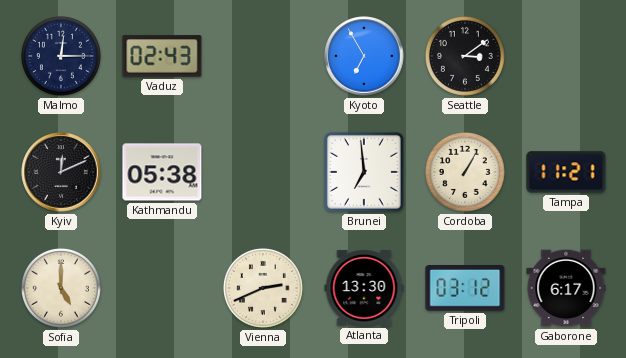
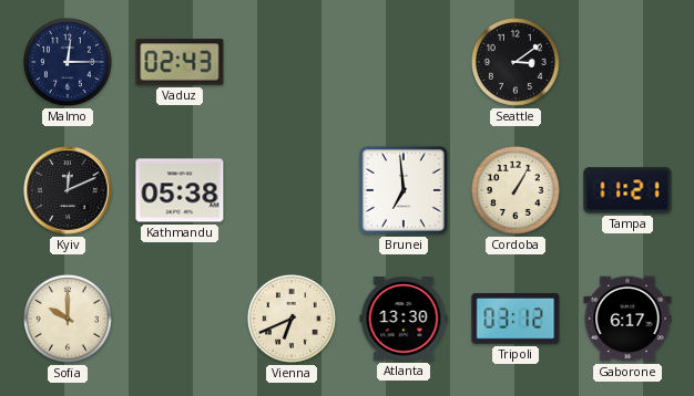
Kyoto: 6:55 -> none (364, 56)
Sofia: 5:00 -> 10:00 (68, 319)
Vienna: 2:41 -> 6:41 (292, 319)
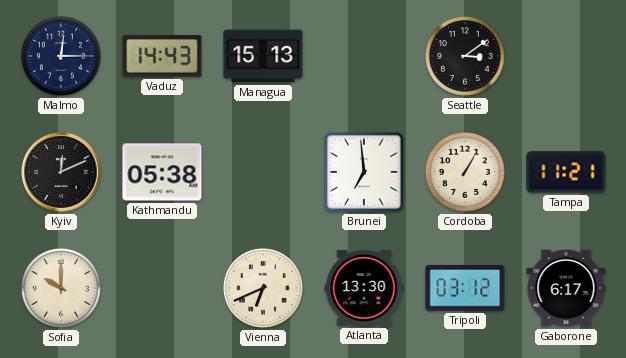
Vaduz: 02:43 -> 14:43 (162, 56)
Managua: none -> 15:13 (263, 56)
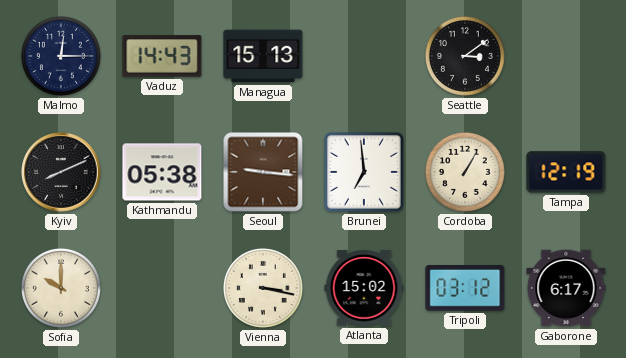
Kyiv: 12:11 -> 8:11 (61, 172)
Seoul: none -> 9:16 (263, 172)
Tampa: 11:21 -> 12:19 (566, 172)
Vienna: 6:41 -> 3:17 (263, 288)
Atlanta: 13:30 -> 15:02 (364, 288)
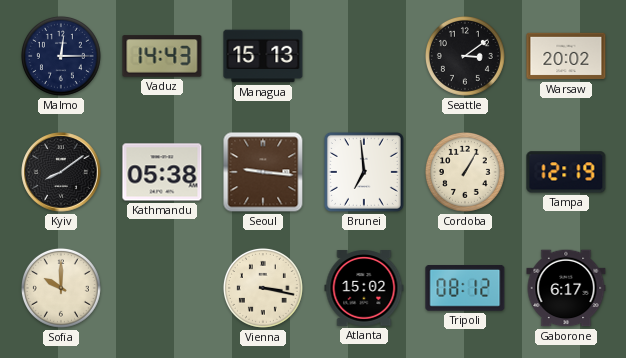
Warsaw: none -> 20:02 (566, 56)
Kyiv: 8:11 -> 8:09 (61, 172)
Tripoli: 03:12 -> 08:12 (465, 289)
